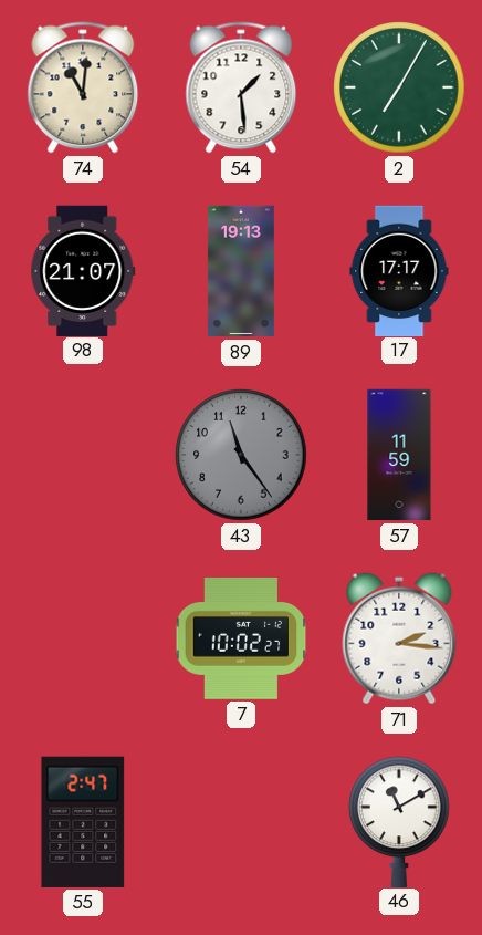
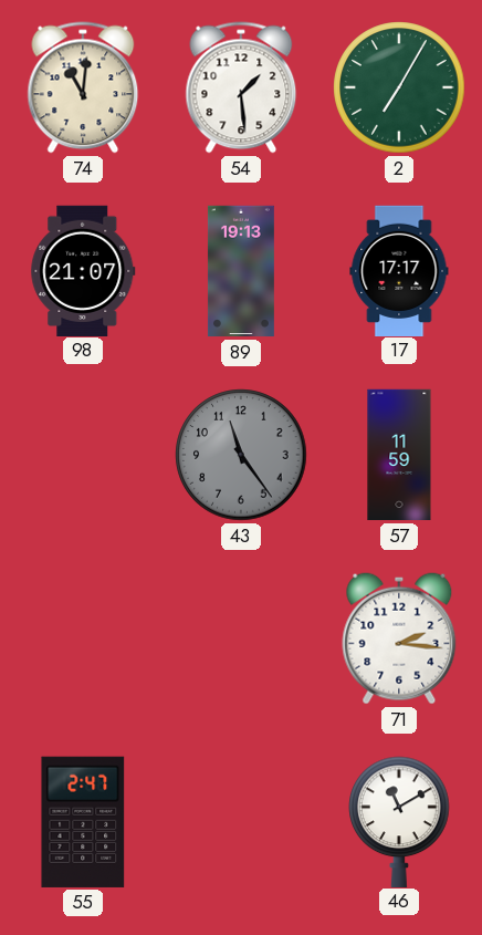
7: 10:02 -> none (241, 638)
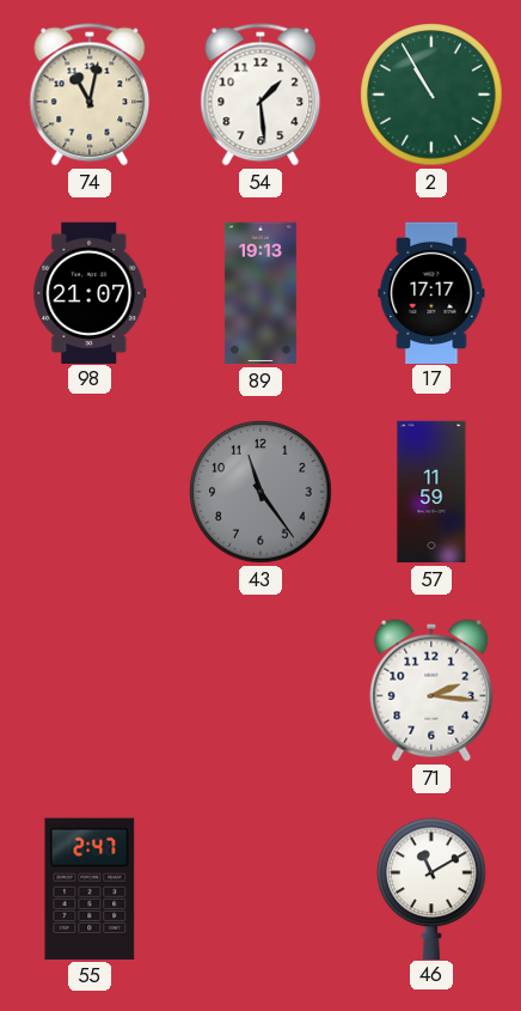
74: 11:01 -> 11:02 (90, 95)
2: 7:05 -> 10:55 (431, 95)
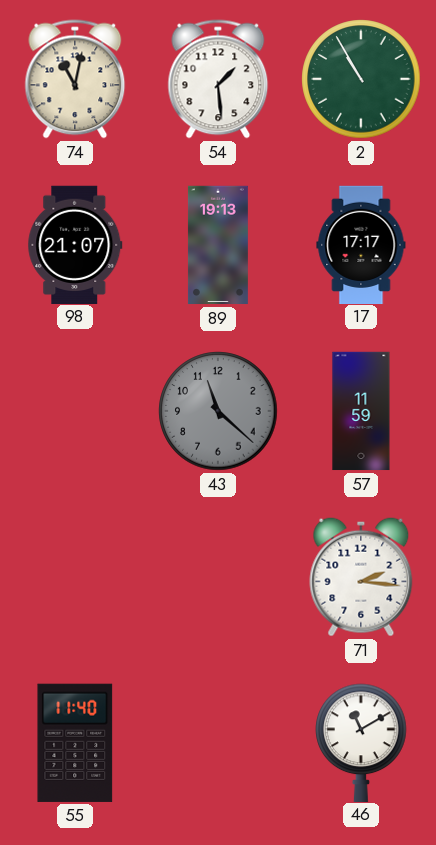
43: 11:24 -> 11:22 (218, 411)
55: 2:47 -> 11:40 (75, 743)
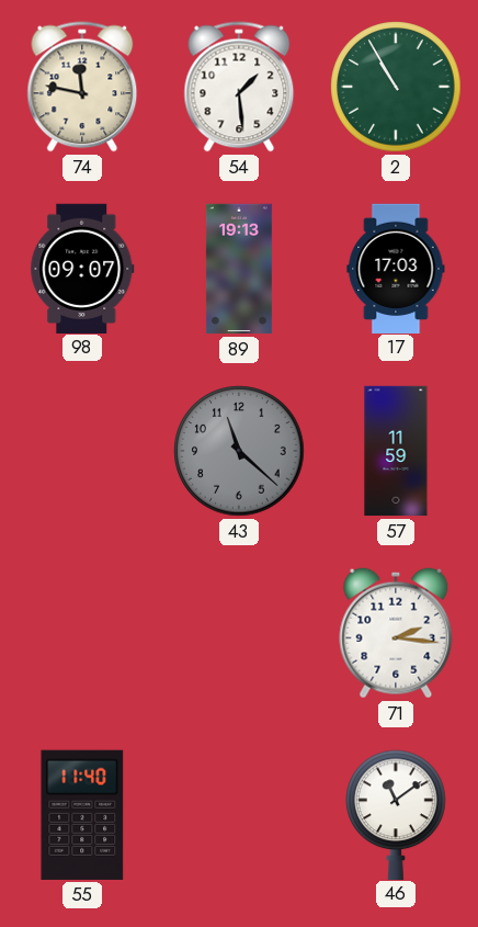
74: 11:02 -> 11:47 (82, 87)
98: 21:07 -> 09:07 (82, 268)
17: 17:17 -> 17:03 (396, 268)
46: 11:10 -> 11:09 (396, 814)
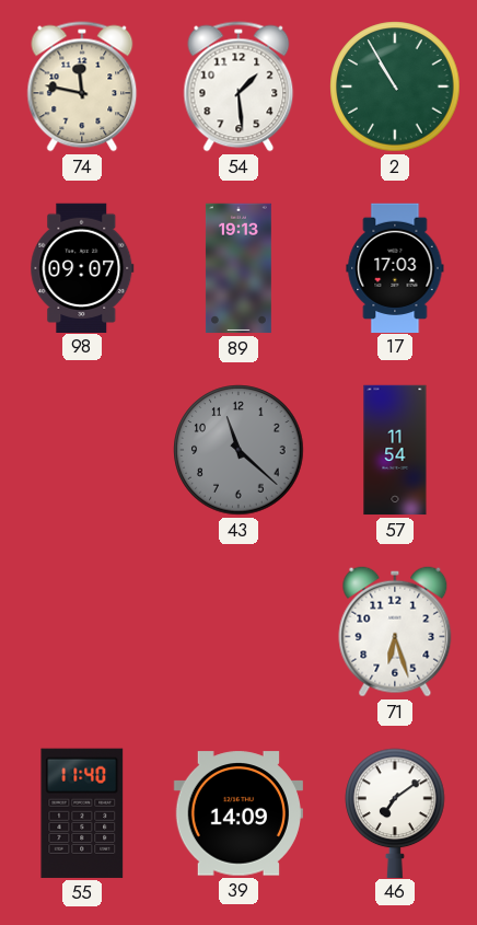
57: 11:59 -> 11:54 (395, 450)
71: 2:16 -> 6:27 (395, 632)
39: none -> 14:09 (238, 813)
46: 11:09 -> 7:09 (395, 812)
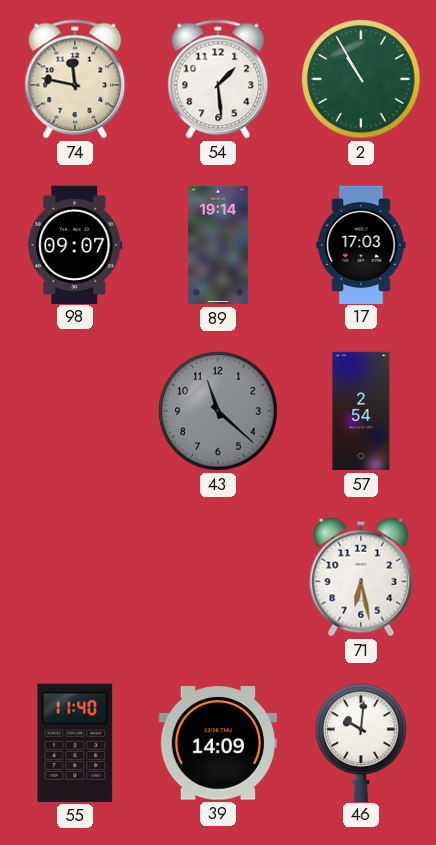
89: 19:13 -> 19:14 (218, 245)
57: 11:54 -> 2:54 (361, 411)
71: 6:27 -> 6:28 (361, 577)
46: 7:09 -> 10:01 (361, 742)
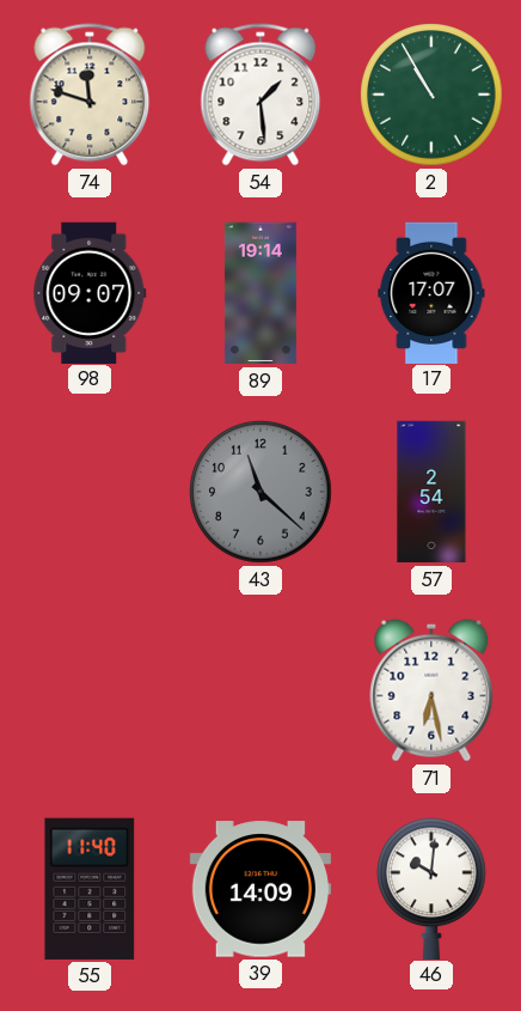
74: 11:47 -> 11:48 (90, 95)
17: 17:03 -> 17:07 (431, 292)
